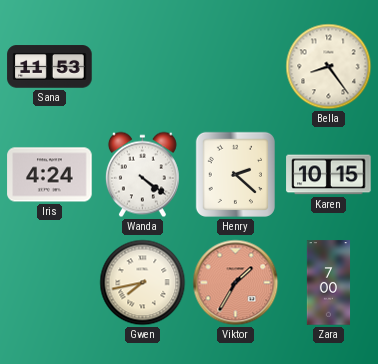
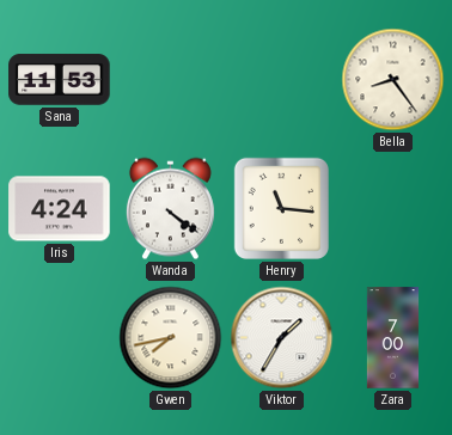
Henry: 2:22 -> 11:16 (281, 208)
Karen: 10:15 -> none (329, 175)
Viktor dial: salmon -> white (282, 338)
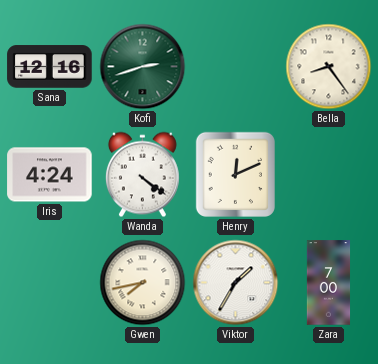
Sana: 11:53 -> 12:16 (50, 67)
Kofi: none -> 2:42 (143, 67)
Henry: 11:16 -> 12:11 (235, 174)
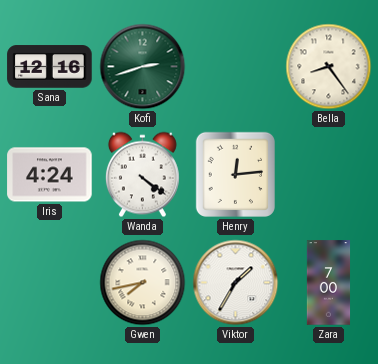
Henry: 12:11 -> 12:14 (235, 174)
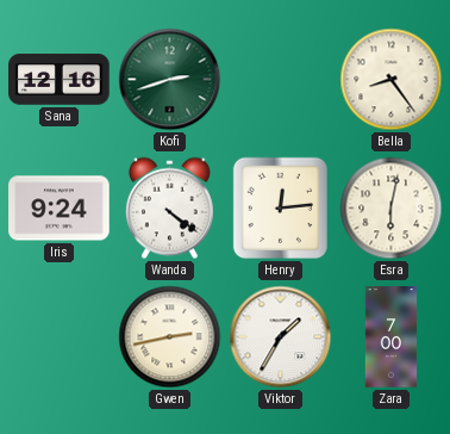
Iris: 4:24 -> 9:24 (60, 209)
Esra: none -> 6:02 (392, 209)
Gwen: 7:43 -> 2:43 (170, 337)
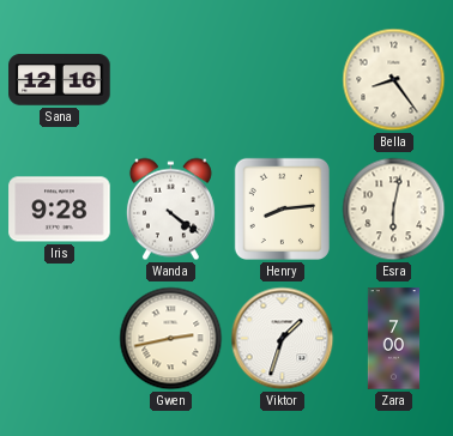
Kofi: 2:42 -> none (170, 80)
Iris: 9:24 -> 9:28 (60, 210)
Henry: 12:14 -> 8:14 (282, 208)
Viktor: 1:35 -> 1:33 (283, 339)
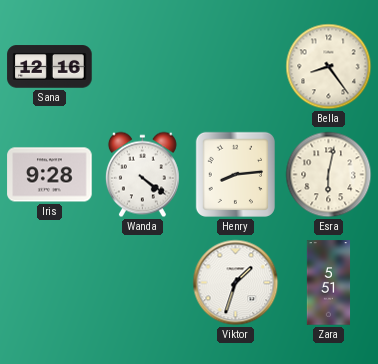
Gwen: 2:43 -> none (171, 339)
Zara: 7:00 -> 5:51 (329, 283)
